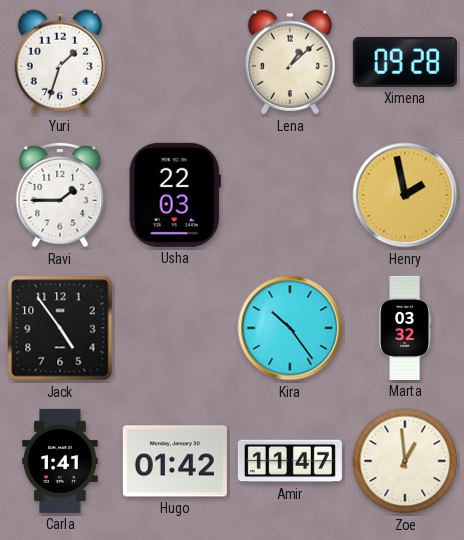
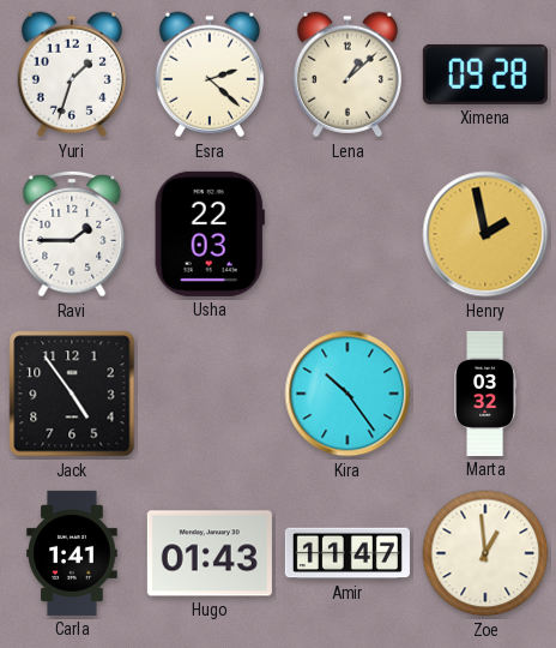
Esra: none -> 2:22 (210, 74)
Hugo: 01:42 -> 01:43 (210, 553)
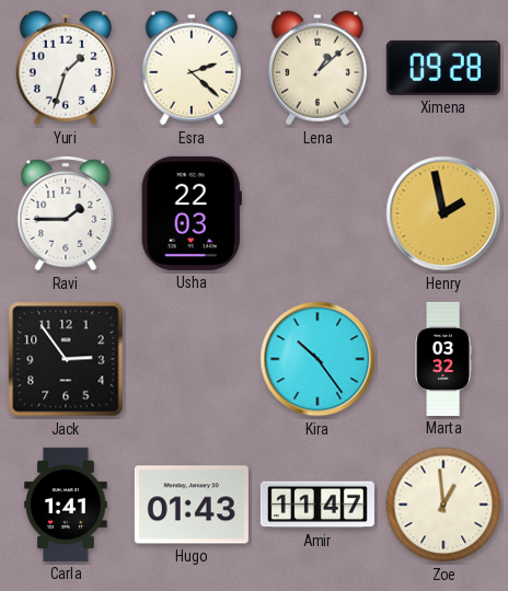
Jack: 4:54 -> 2:54 (66, 359)
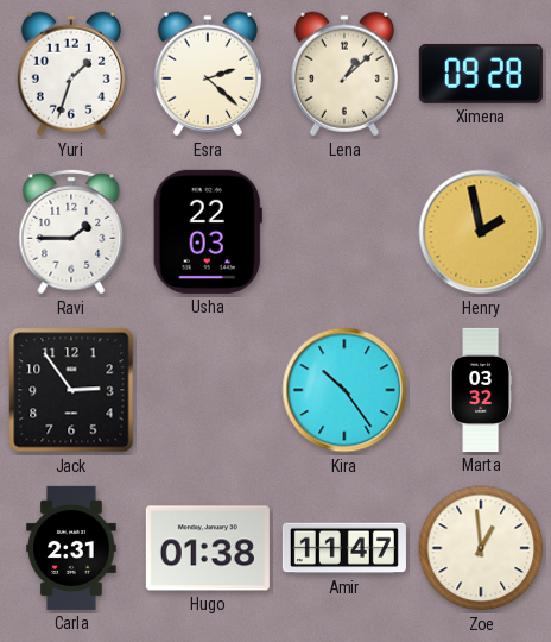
Carla: 1:41 -> 2:31 (71, 548)
Hugo: 01:43 -> 01:38 (208, 548)
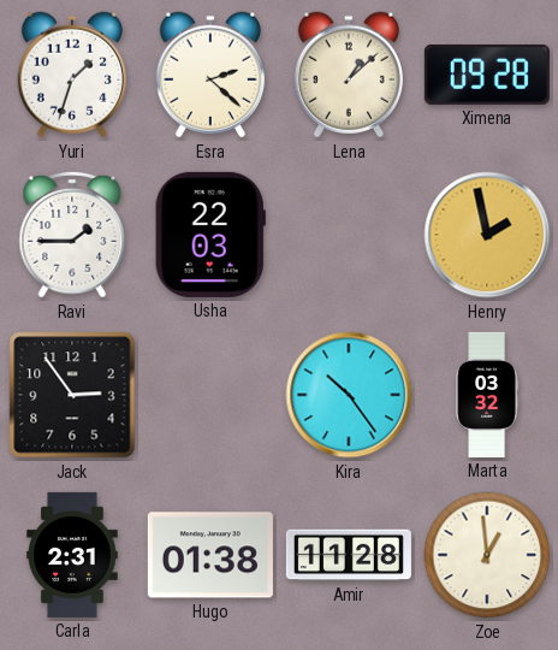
Amir: 11:47 -> 11:28 (349, 555)
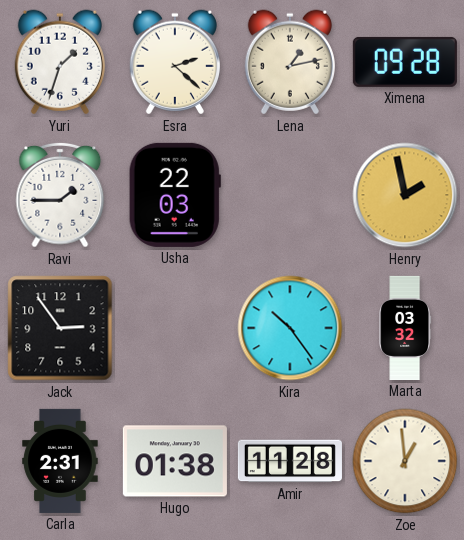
Lena: 1:08 -> 1:13 (290, 62)
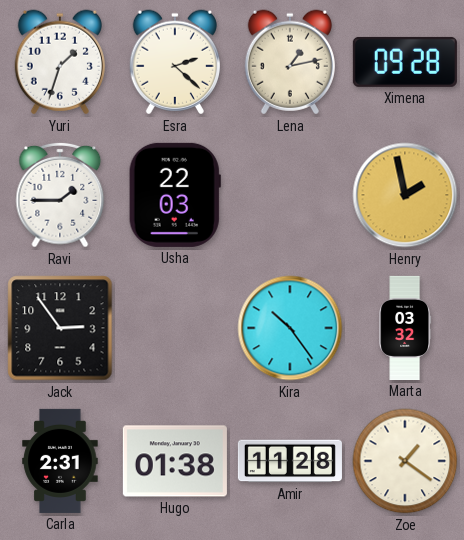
Zoe: 12:59 -> 1:21 (405, 461)
